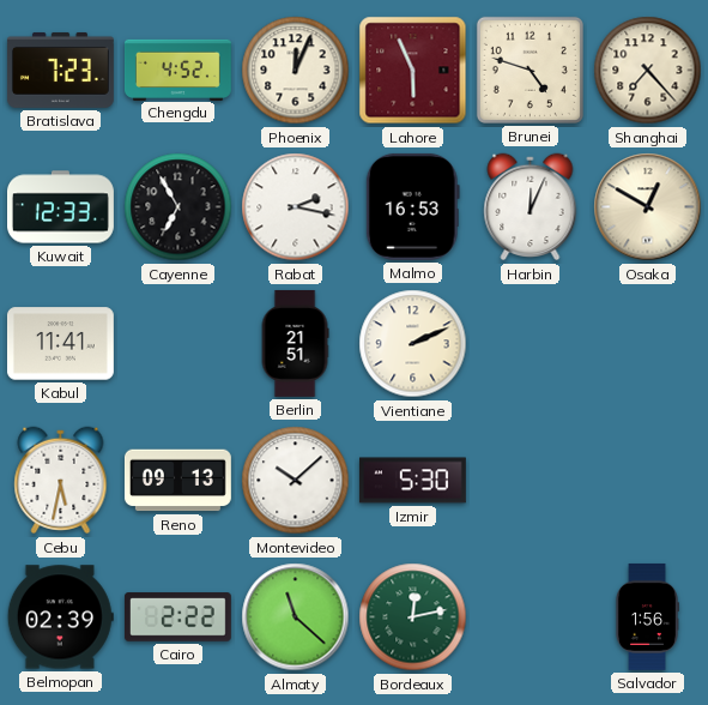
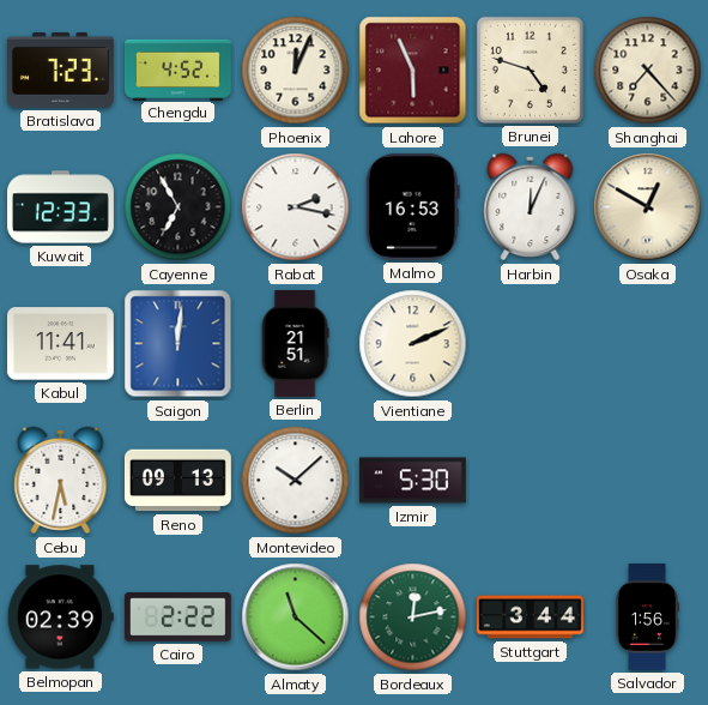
Saigon: none -> 12:01 (178, 344)
Stuttgart: none -> 3:44 (531, 617)
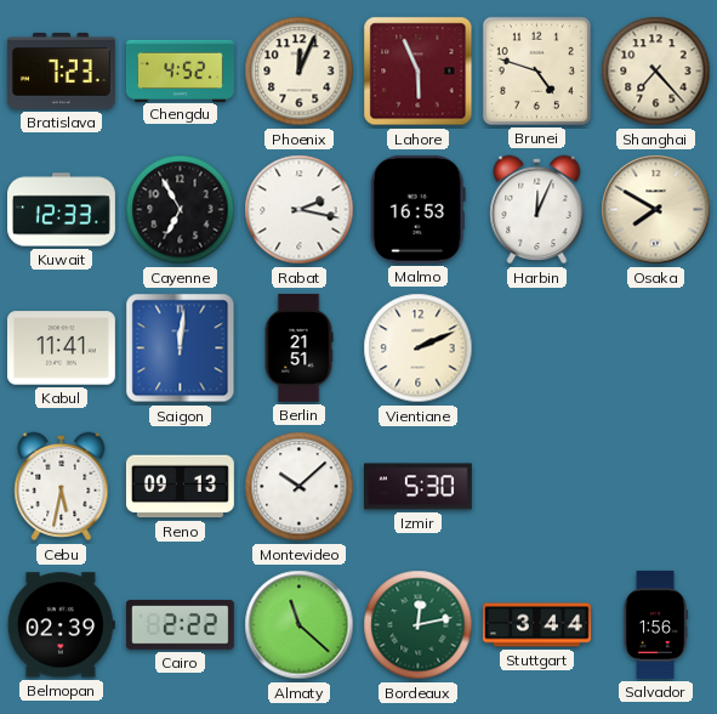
Osaka: 12:50 -> 7:50 (656, 210)
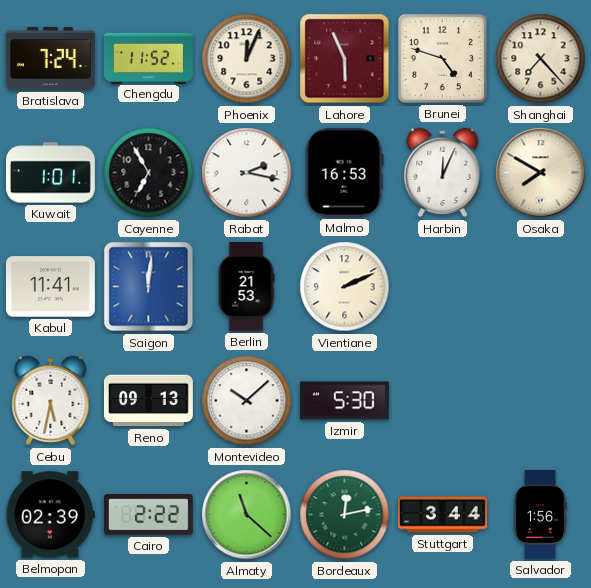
Bratislava: 7:23 -> 7:24 (50, 58)
Chengdu: 4:52 -> 11:52 (148, 58)
Kuwait: 12:33 -> 1:01 (51, 173)
Berlin: 21:51 -> 21:53 (246, 286)
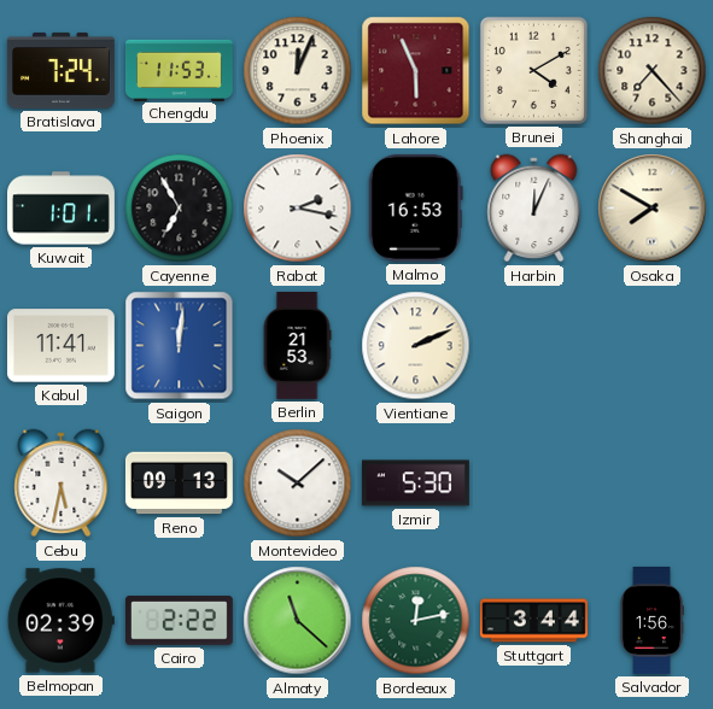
Chengdu: 11:52 -> 11:53 (179, 70)
Brunei: 4:48 -> 4:10 (533, 70)
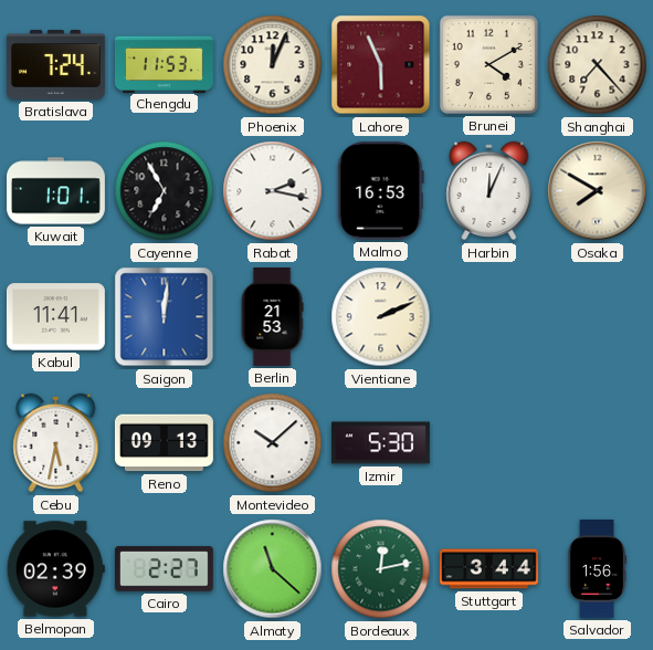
Cairo: 2:22 -> 2:27 (164, 569)
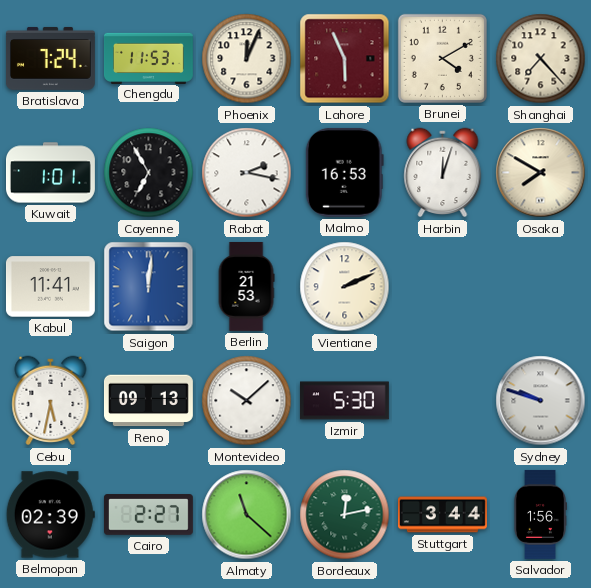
Harbin: 12:04 -> 12:03 (443, 173)
Sydney: none -> 9:48 (541, 401)
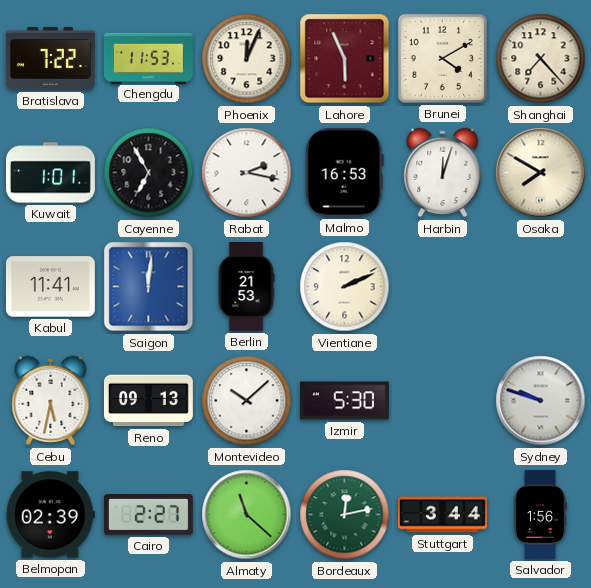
Bratislava: 7:24 -> 7:22 (50, 58)
